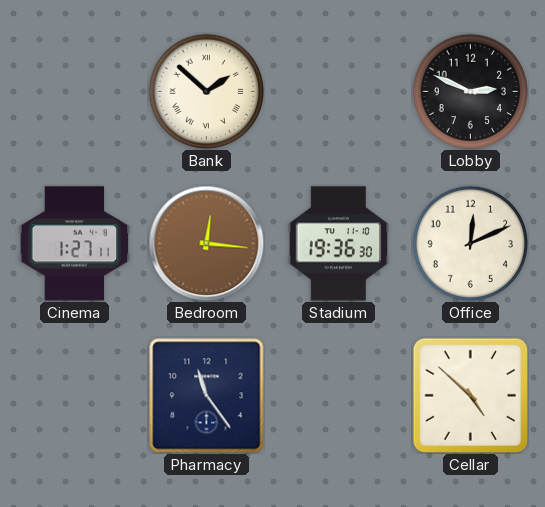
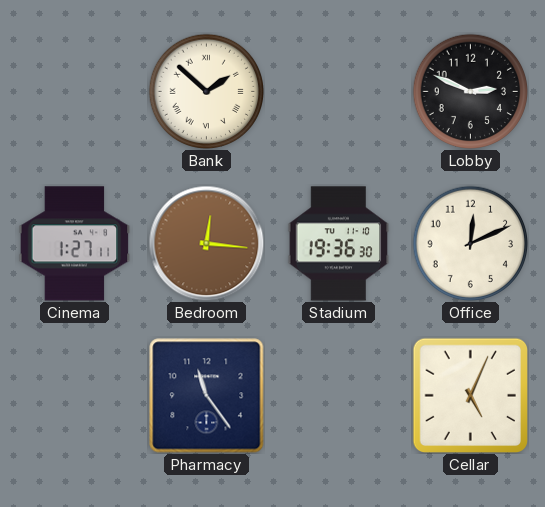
Cellar: 4:52 -> 5:04 (470, 395)
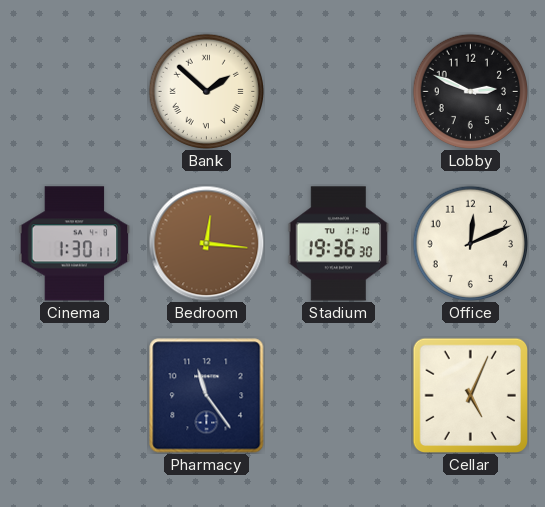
Cinema: 1:27 -> 1:30 (75, 244)
